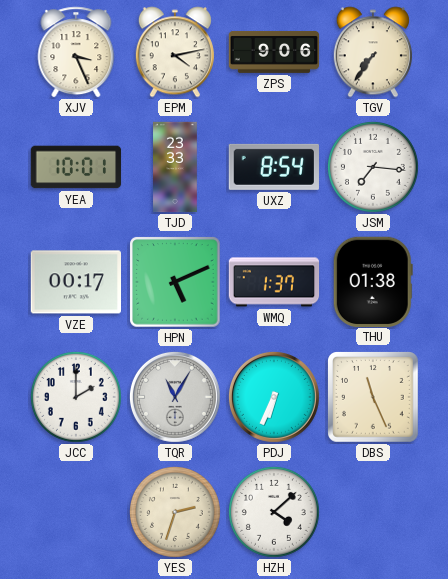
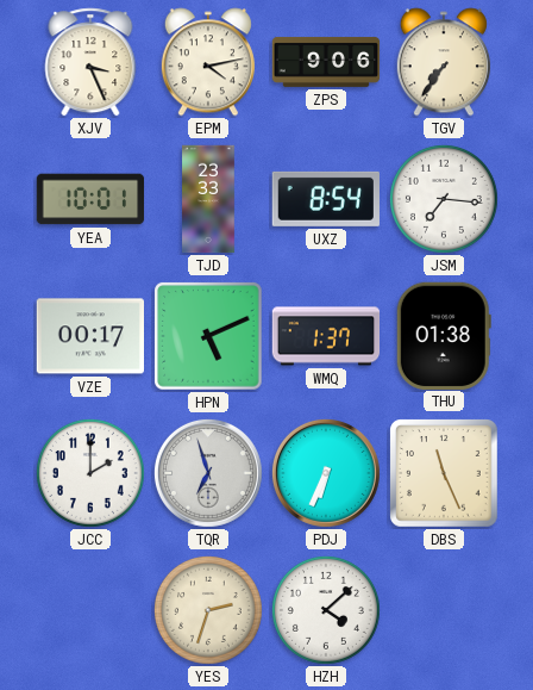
TQR: 11:05 -> 6:57 (208, 473)
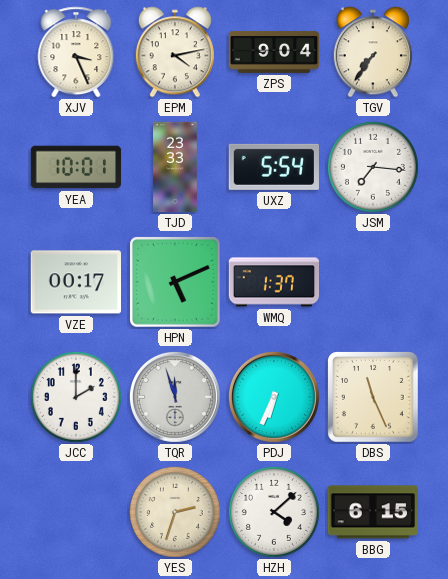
ZPS: 9:06 -> 9:04 (274, 52)
UXZ: 8:54 -> 5:54 (273, 167)
THU: 01:38 -> none (444, 335)
TQR: 6:57 -> 11:57 (175, 397)
BBG: none -> 6:15 (372, 512)
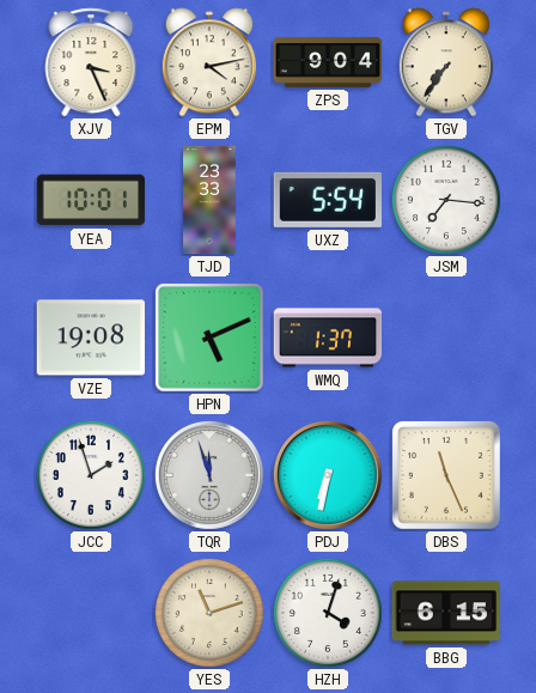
VZE: 00:17 -> 19:08 (90, 338)
JCC: 2:00 -> 1:57 (91, 475)
PDJ: 6:34 -> 6:32 (328, 475)
YES: 2:33 -> 11:12 (209, 613)
HZH: 4:08 -> 4:03 (328, 613)
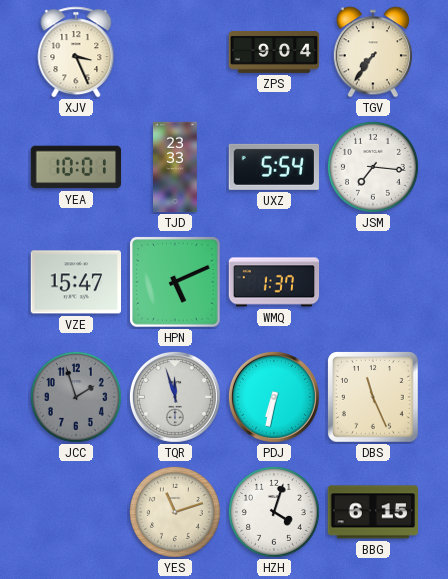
EPM: 4:13 -> none (209, 62)
VZE: 19:08 -> 15:47 (75, 282)
JCC dial: white -> grey (76, 397)
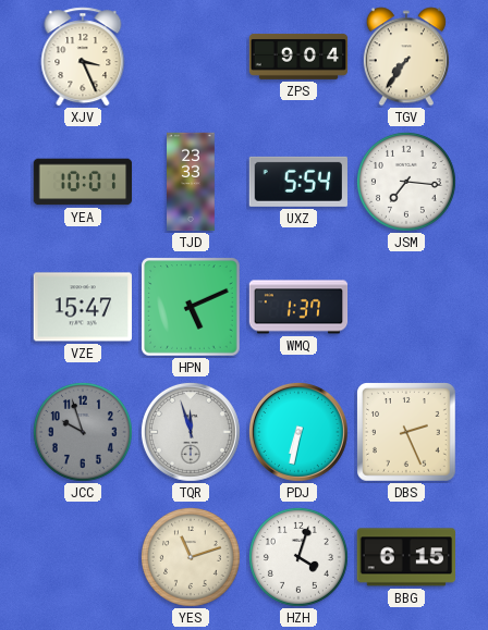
JCC: 1:57 -> 9:57 (83, 432)
DBS: 11:26 -> 2:26 (407, 433)
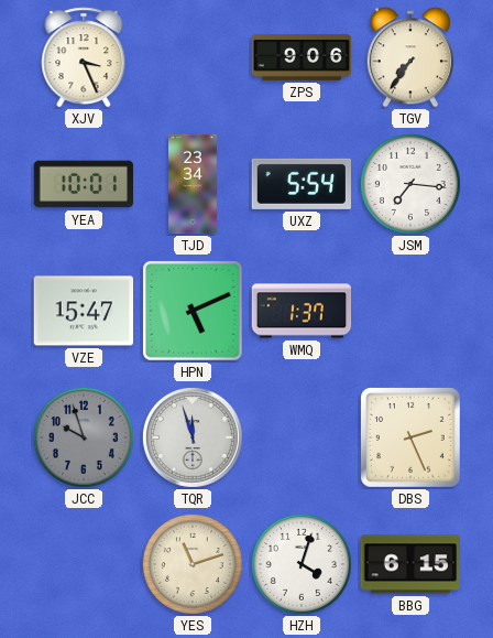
ZPS: 9:04 -> 9:06 (302, 57)
TJD: 23:33 -> 23:34 (193, 184)
PDJ: 6:32 -> none (298, 432)
